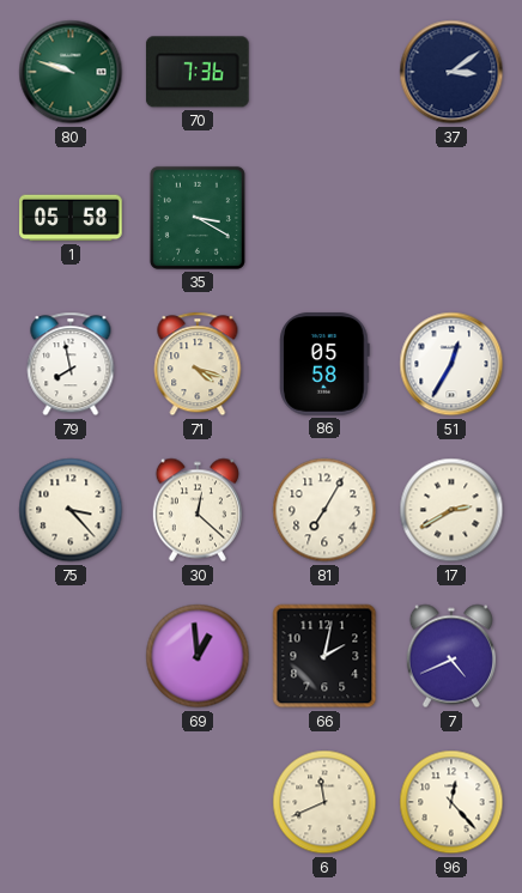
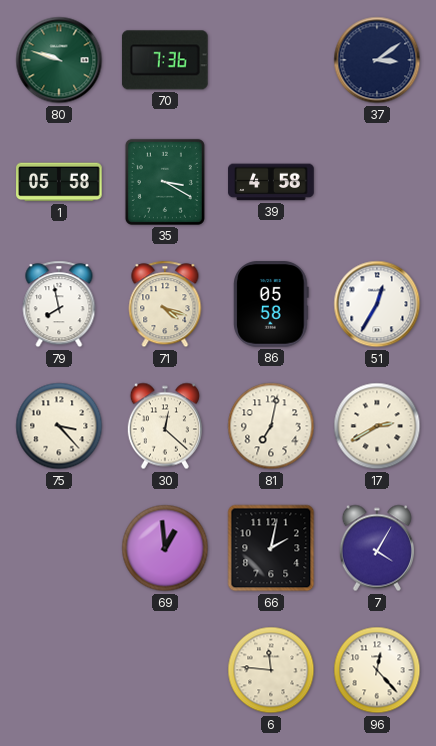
39: none -> 4:58 (271, 182)
81: 7:05 -> 7:02 (271, 426)
7: 4:41 -> 4:05 (377, 548)
6: 11:41 -> 11:46 (271, 670)
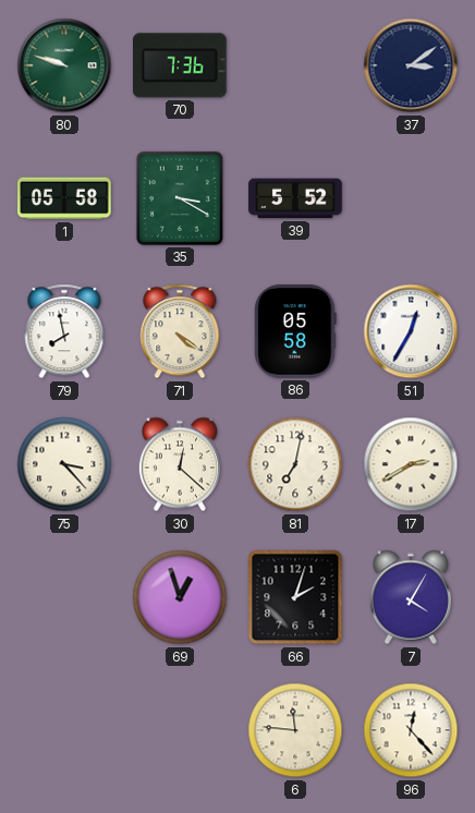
39: 4:58 -> 5:52 (295, 198)
71: 4:18 -> 4:21 (180, 331)
69: 12:59 -> 12:57 (180, 597)
66: 2:02 -> 2:03 (295, 597)
